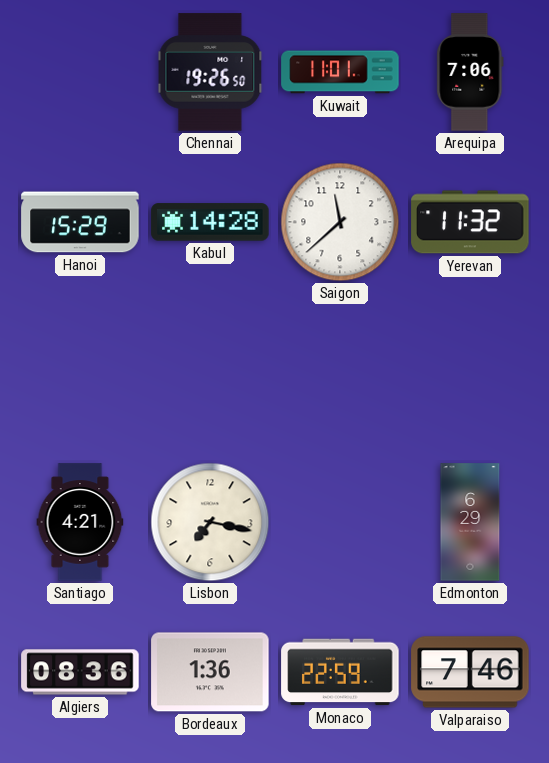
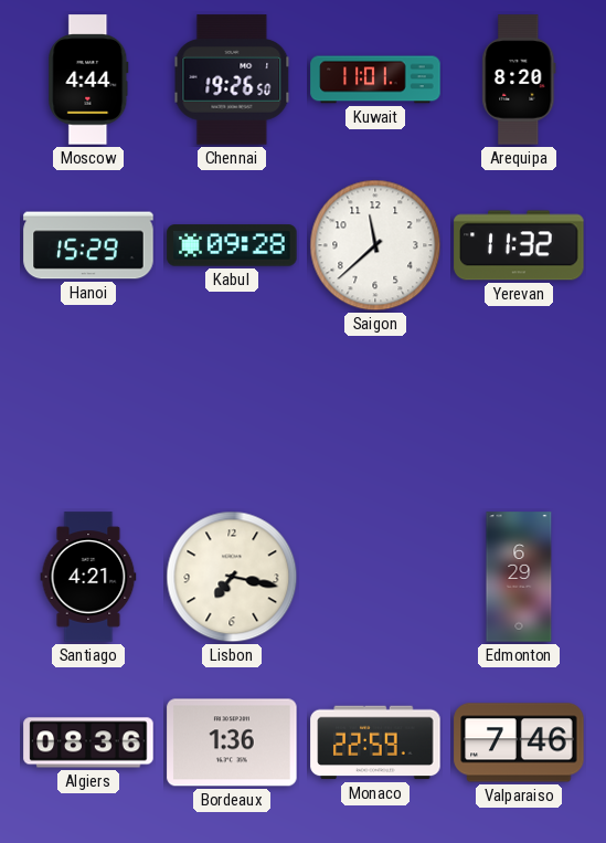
Moscow: none -> 4:44 (88, 80)
Arequipa: 7:06 -> 8:20 (519, 80)
Kabul: 14:28 -> 09:28 (232, 245)
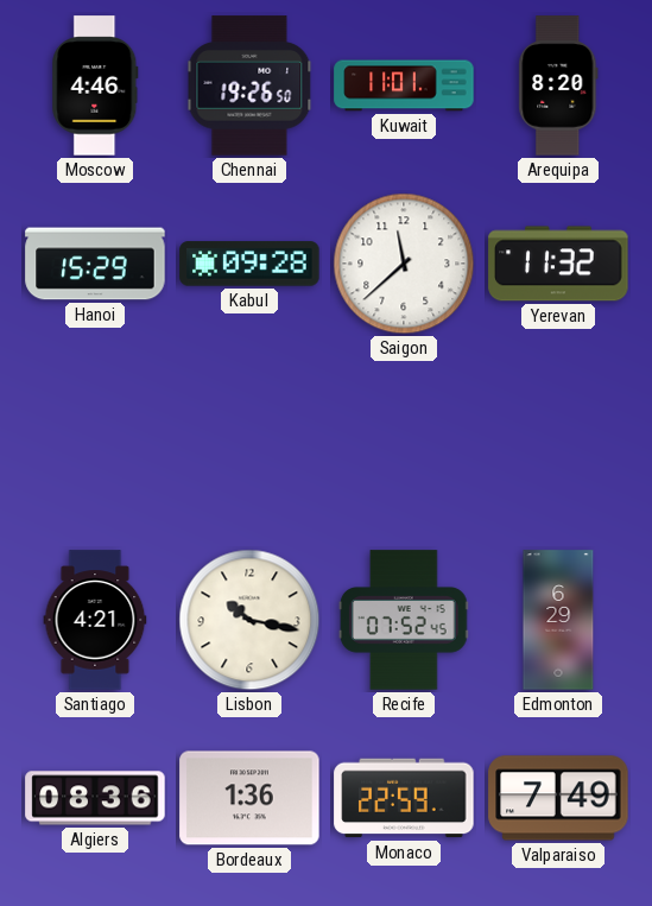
Moscow: 4:44 -> 4:46 (95, 85)
Lisbon: 7:17 -> 10:17 (249, 620)
Recife: none -> 07:52 (404, 620)
Valparaiso: 7:46 -> 7:49 (558, 798)
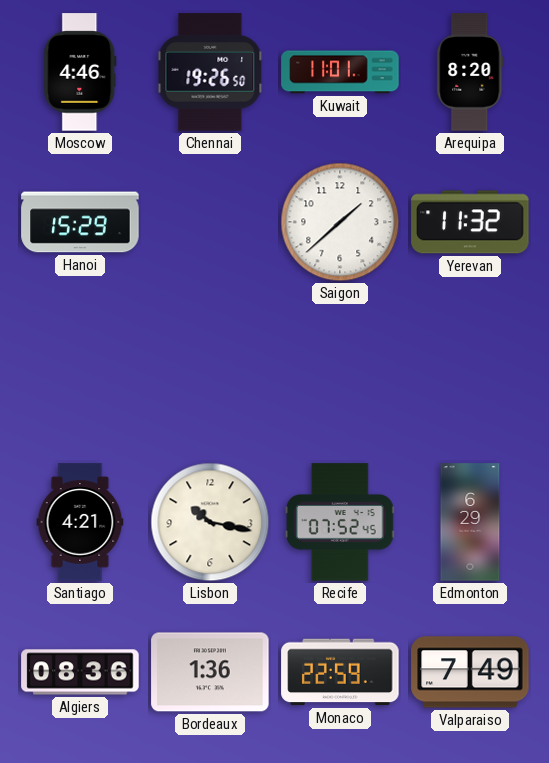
Kabul: 09:28 -> none (249, 264)
Saigon: 11:38 -> 1:38 (340, 222)
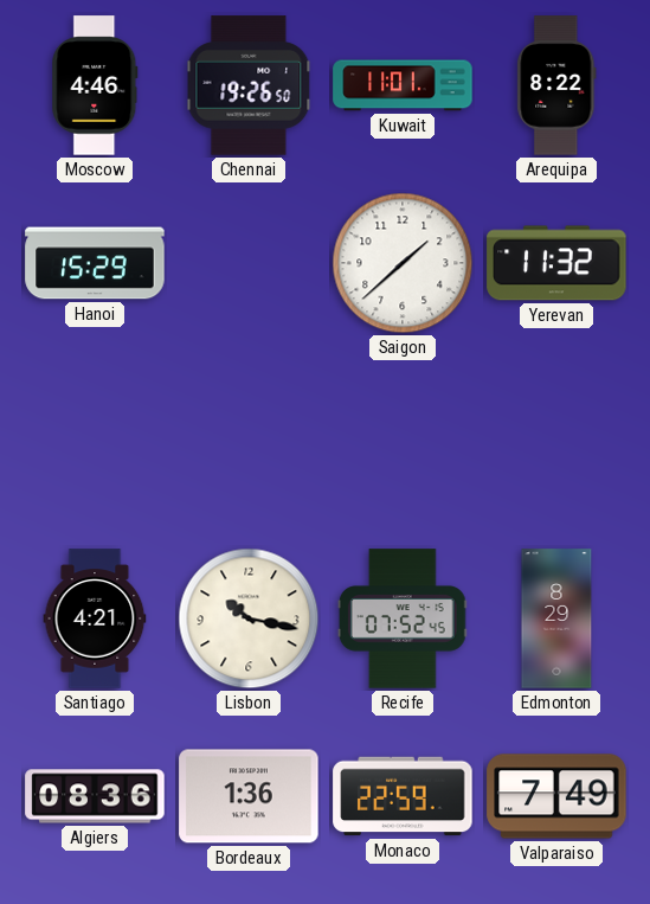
Arequipa: 8:20 -> 8:22 (556, 85)
Edmonton: 6:29 -> 8:29 (556, 618)
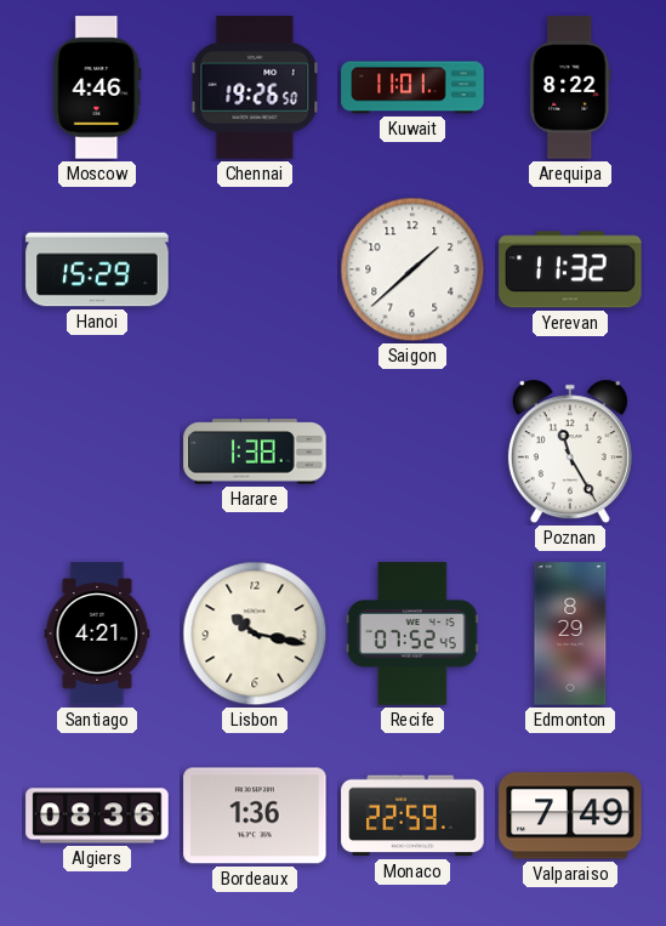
Harare: none -> 1:38 (255, 451)
Poznan: none -> 11:25 (570, 451)
